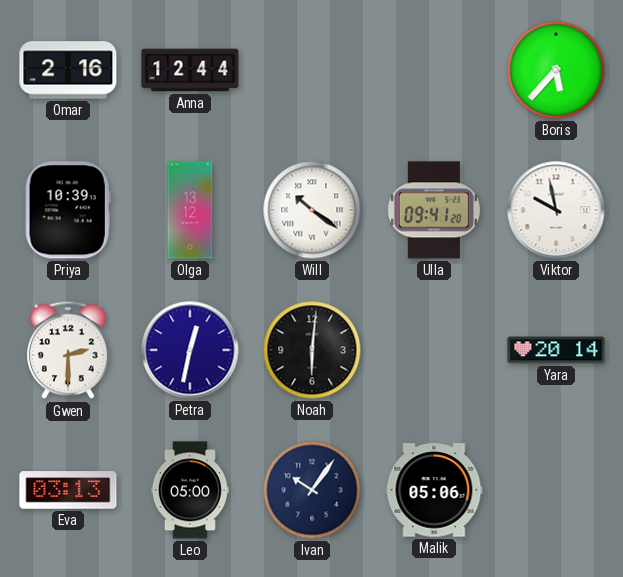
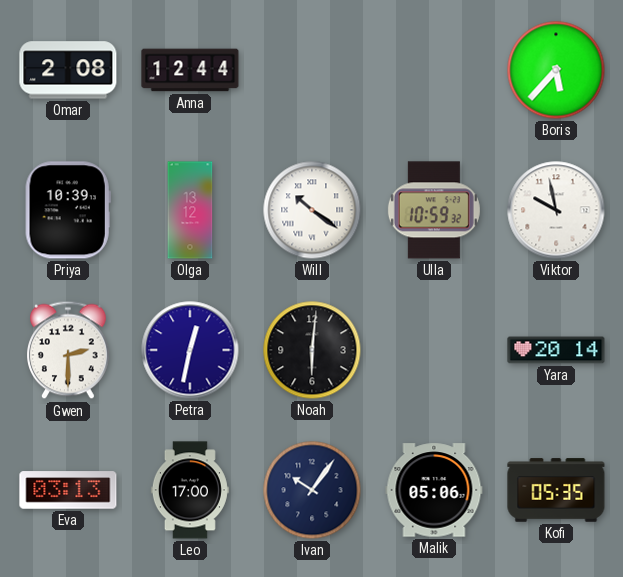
Omar: 2:16 -> 2:08 (68, 70)
Ulla: 09:41 -> 10:59 (434, 210)
Leo: 05:00 -> 17:00 (190, 490)
Kofi: none -> 05:35 (556, 490)
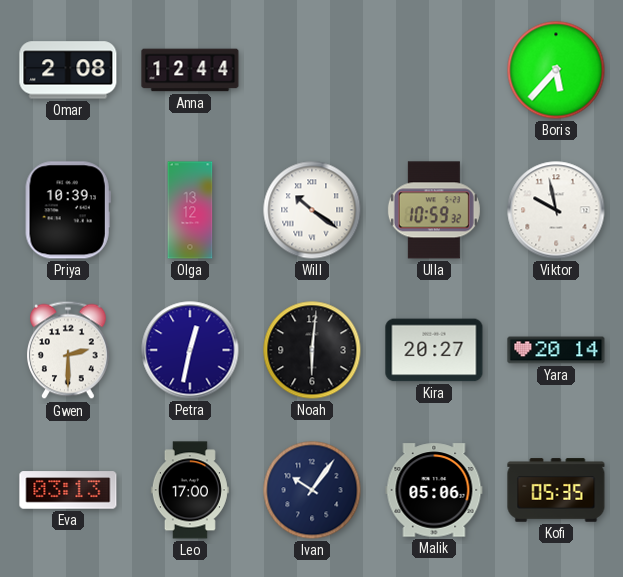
Kira: none -> 20:27 (434, 350)
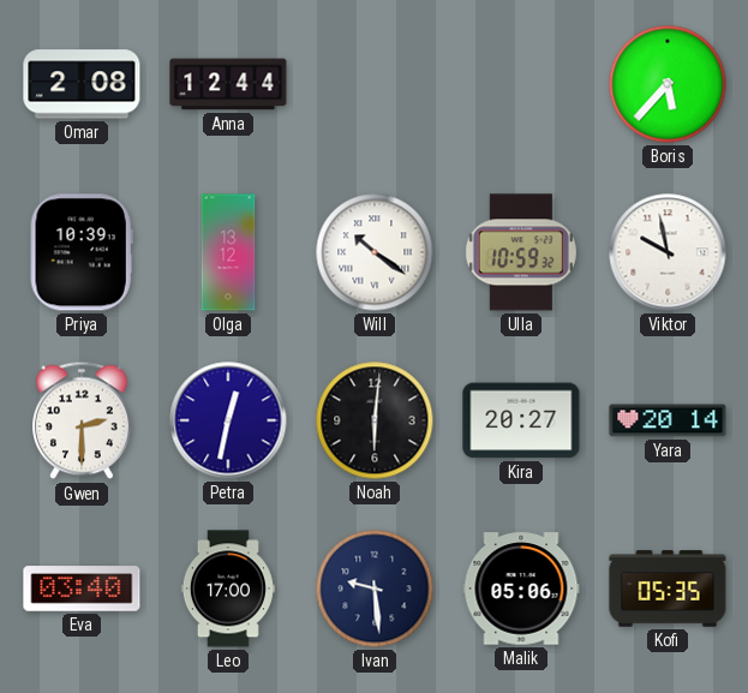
Eva: 03:13 -> 03:40 (82, 589)
Ivan: 10:06 -> 9:29 (375, 589)
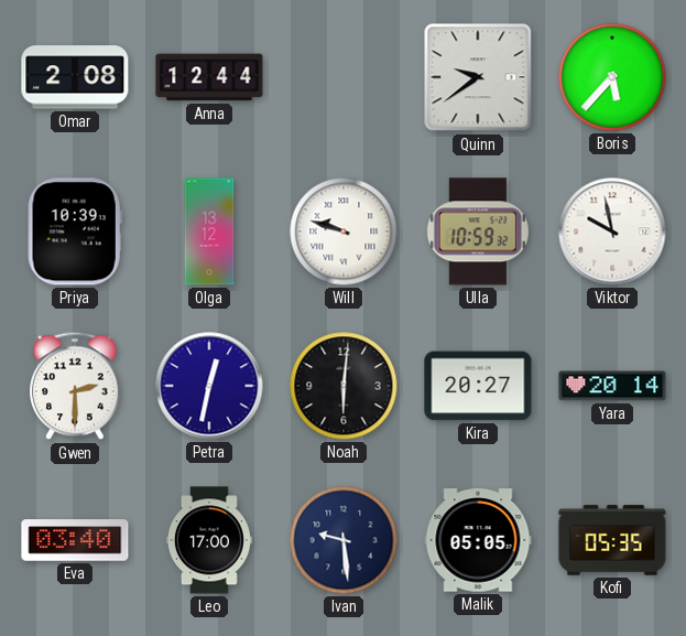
Quinn: none -> 9:39 (478, 77)
Will: 10:21 -> 9:48 (344, 231)
Malik: 05:06 -> 05:05 (478, 540)
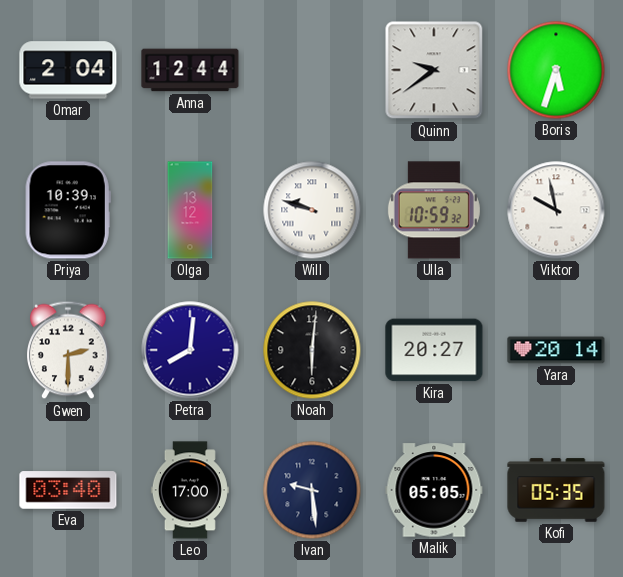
Omar: 2:08 -> 2:04 (68, 70)
Boris: 5:37 -> 5:33 (556, 70)
Petra: 12:32 -> 8:01 (190, 350)
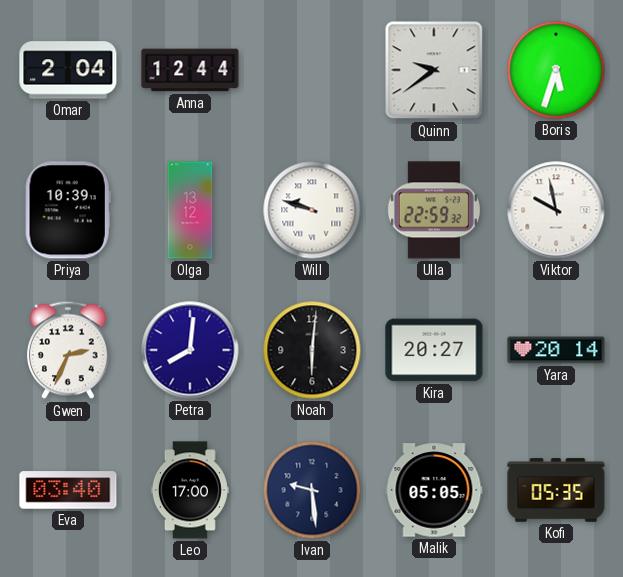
Ulla: 10:59 -> 22:59 (434, 210)
Gwen: 2:30 -> 2:34 (69, 350)
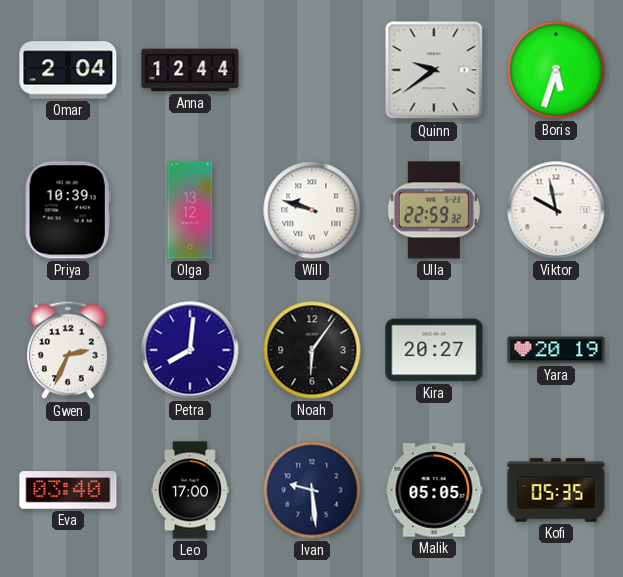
Noah: 6:01 -> 6:06 (312, 350)
Yara: 20:14 -> 20:19 (556, 350)
